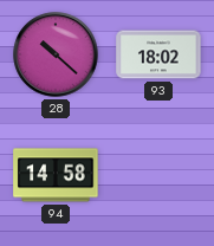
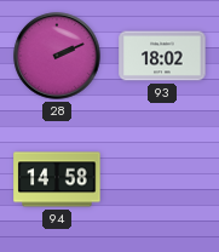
28: 10:22 -> 2:11 (57, 56)
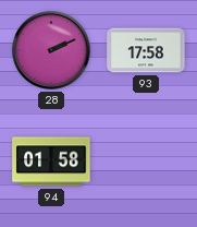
93: 18:02 -> 17:58 (146, 50)
94: 14:58 -> 01:58 (51, 162)
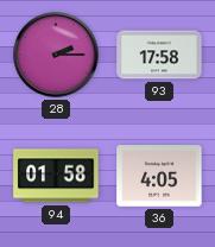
28: 2:11 -> 2:15 (56, 55)
36: none -> 4:05 (159, 176)
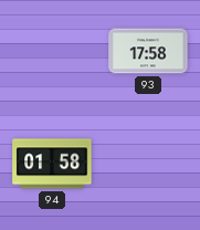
28: 2:15 -> none (56, 55)
36: 4:05 -> none (159, 176)
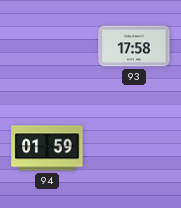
94: 01:58 -> 01:59 (47, 148)
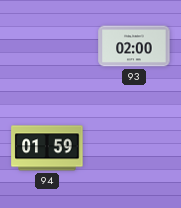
93: 17:58 -> 02:00 (134, 46)
